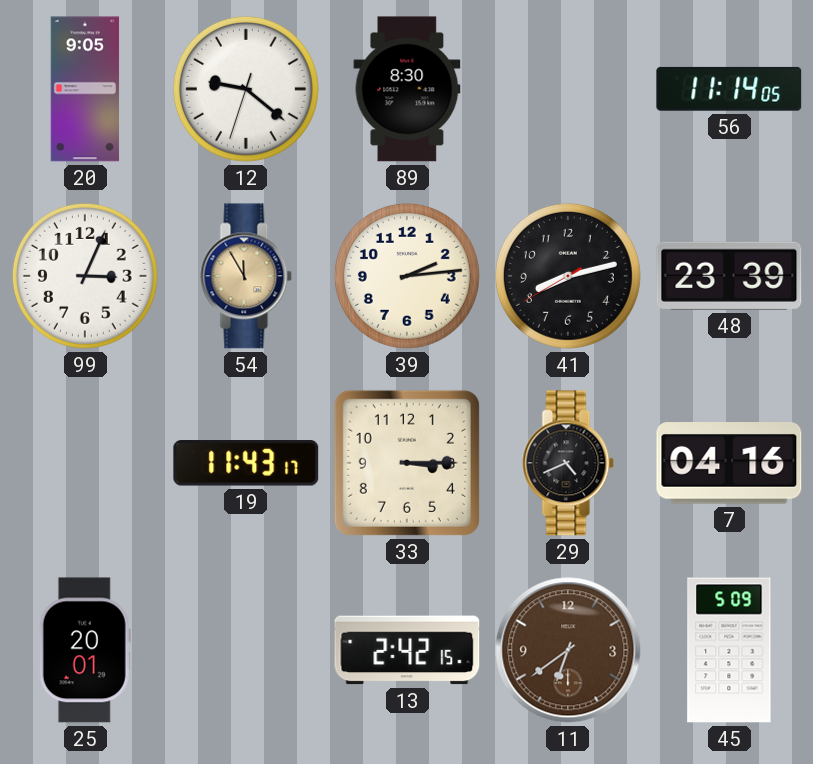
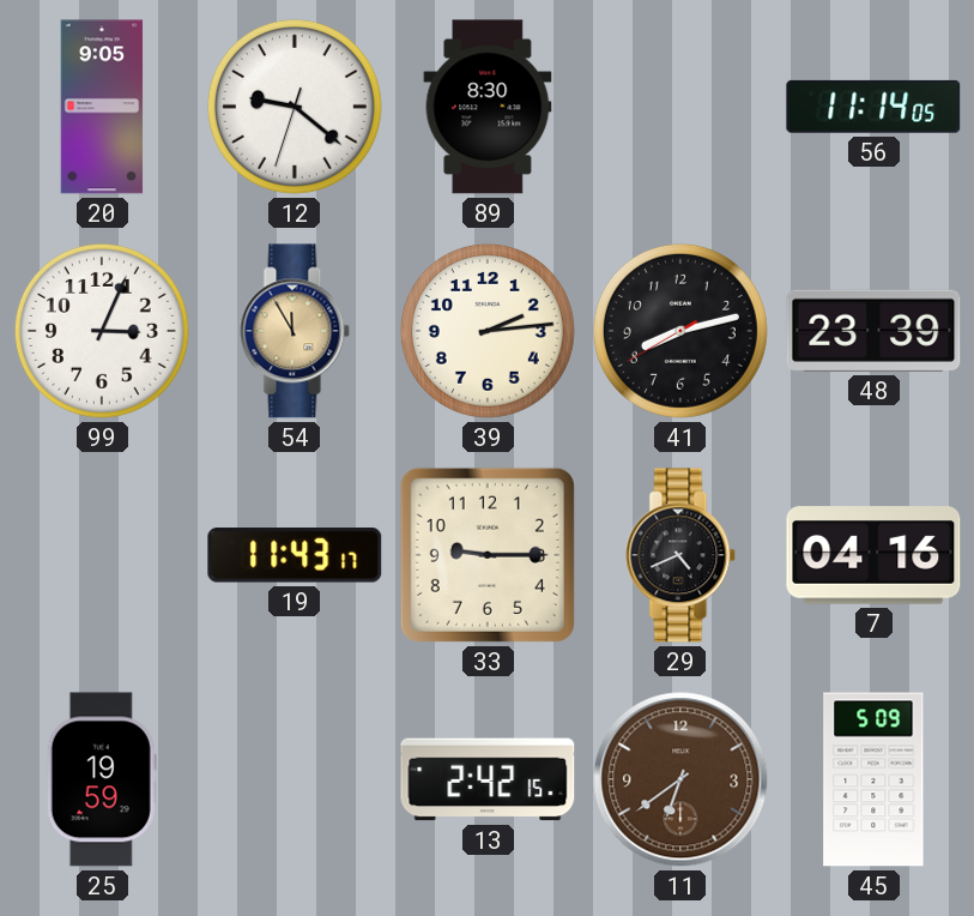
33: 3:15 -> 9:15 (488, 555)
25: 20:01 -> 19:59 (102, 779)
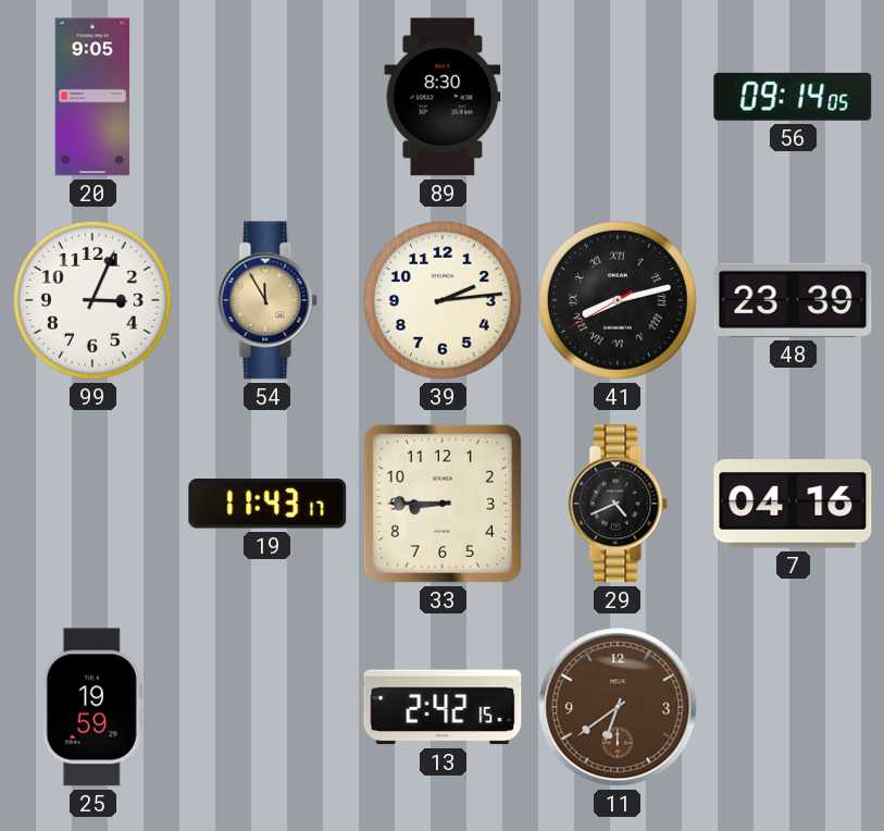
12: 9:21 -> none (295, 107)
56: 11:14 -> 09:14 (793, 97)
41 numerals: Arabic -> Roman (618, 300)
33: 9:15 -> 8:45 (443, 504)
45: 5:09 -> none (873, 779)
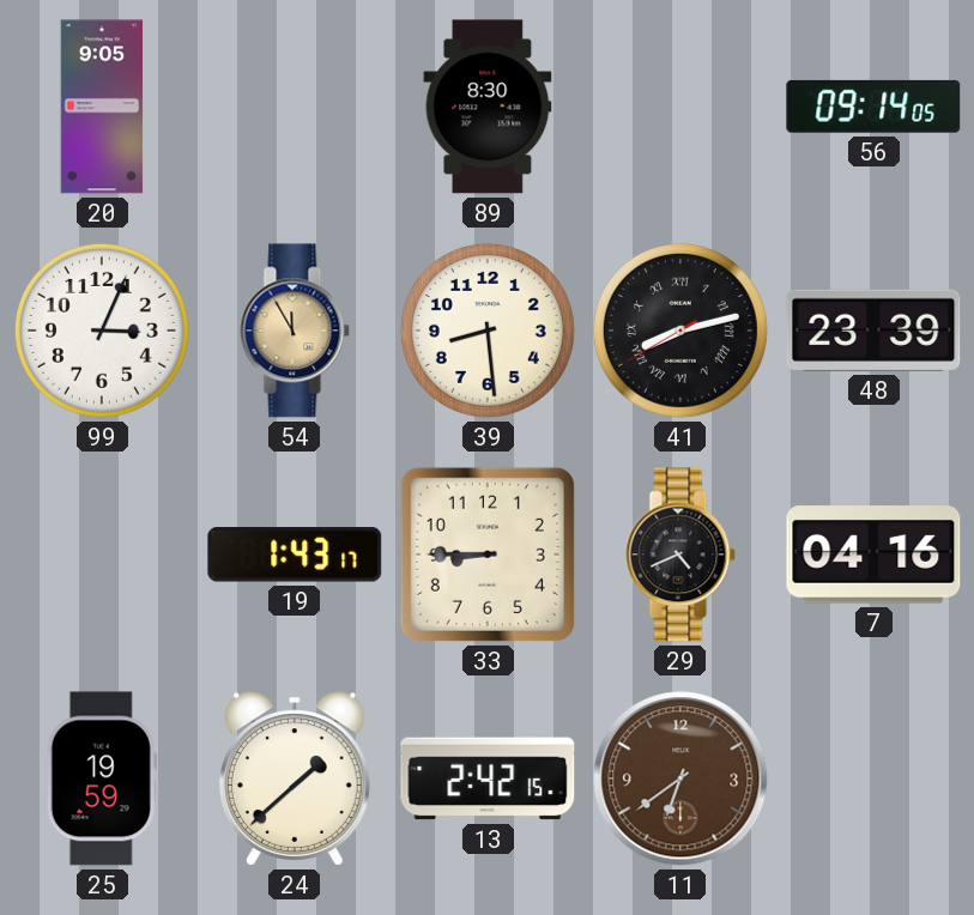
39: 2:14 -> 8:29 (488, 331)
19: 11:43 -> 1:43 (295, 555)
24: none -> 1:38 (295, 778)
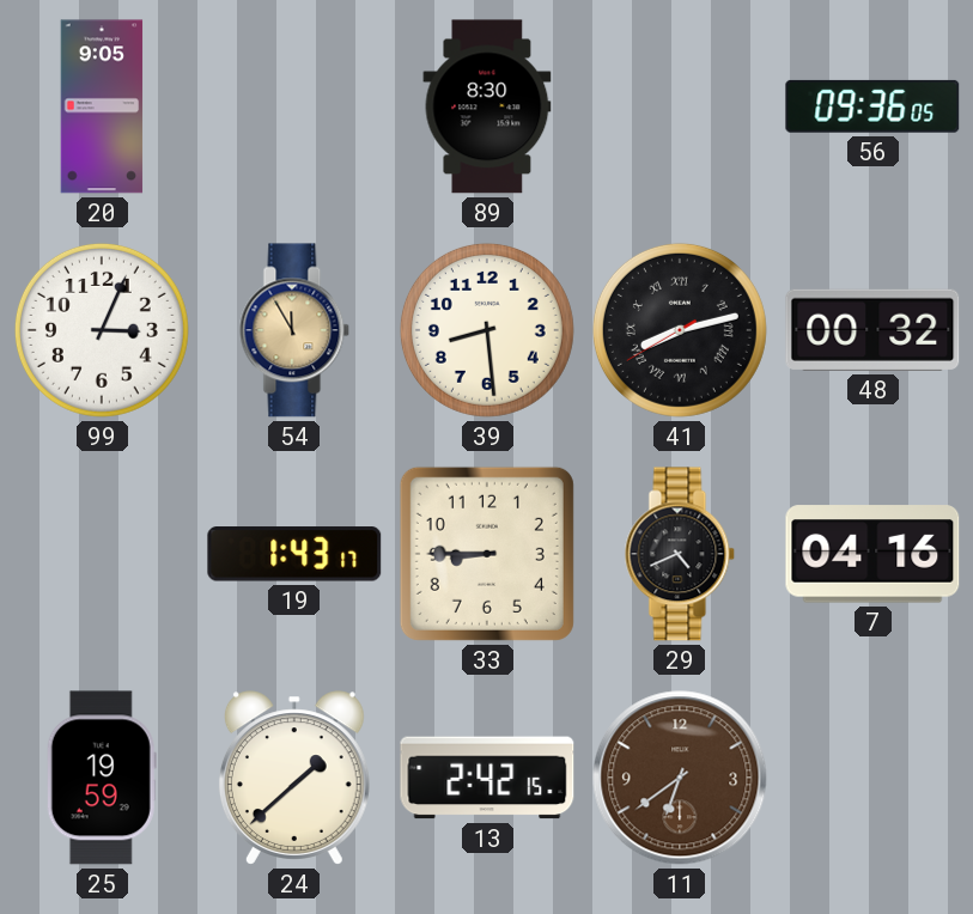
56: 09:14 -> 09:36 (872, 106)
48: 23:39 -> 00:32 (872, 330)
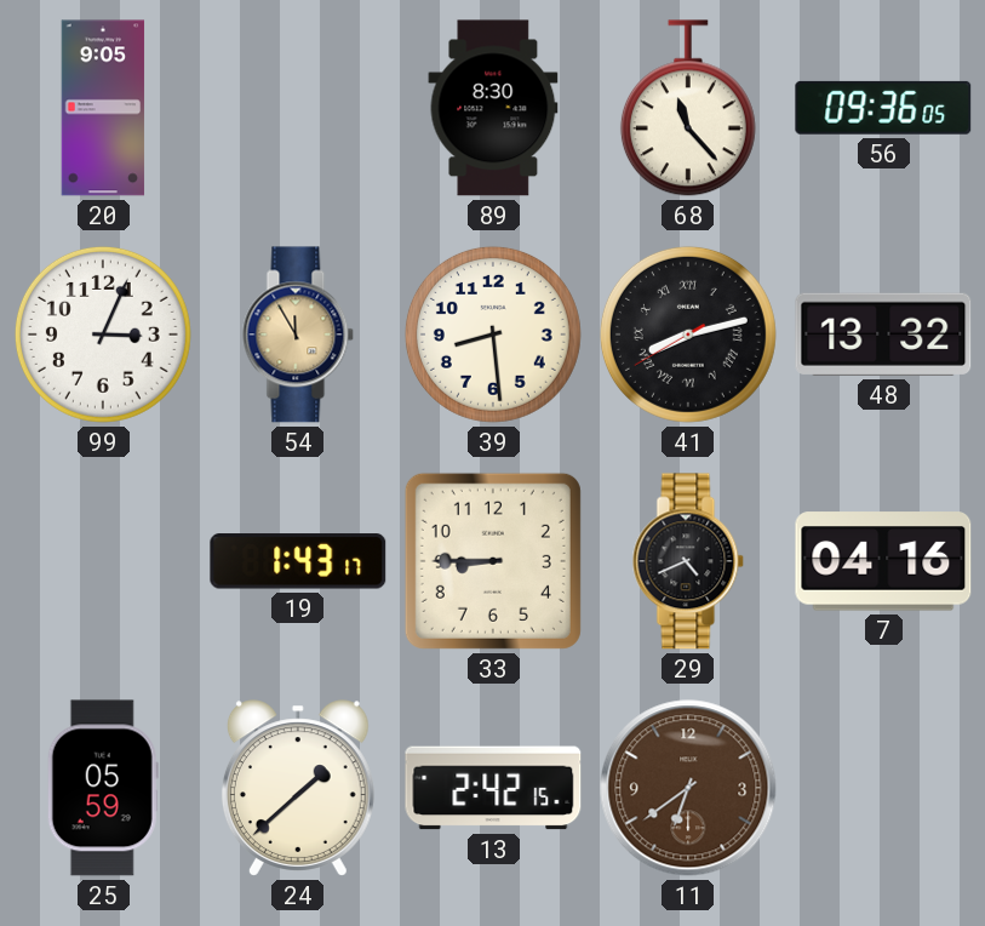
68: none -> 11:23 (688, 108)
48: 00:32 -> 13:32 (883, 335)
25: 19:59 -> 05:59 (103, 788)
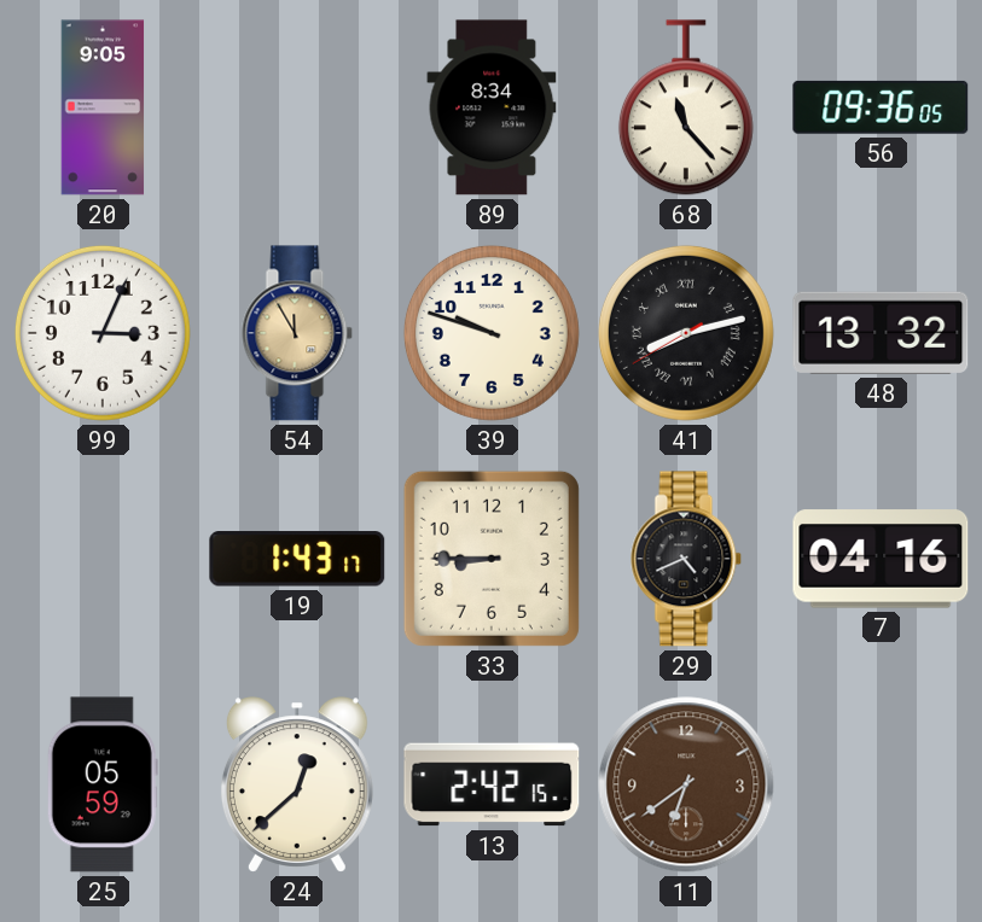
89: 8:30 -> 8:34 (492, 107)
39: 8:29 -> 9:48 (492, 333)
24: 1:38 -> 12:38 (297, 784)
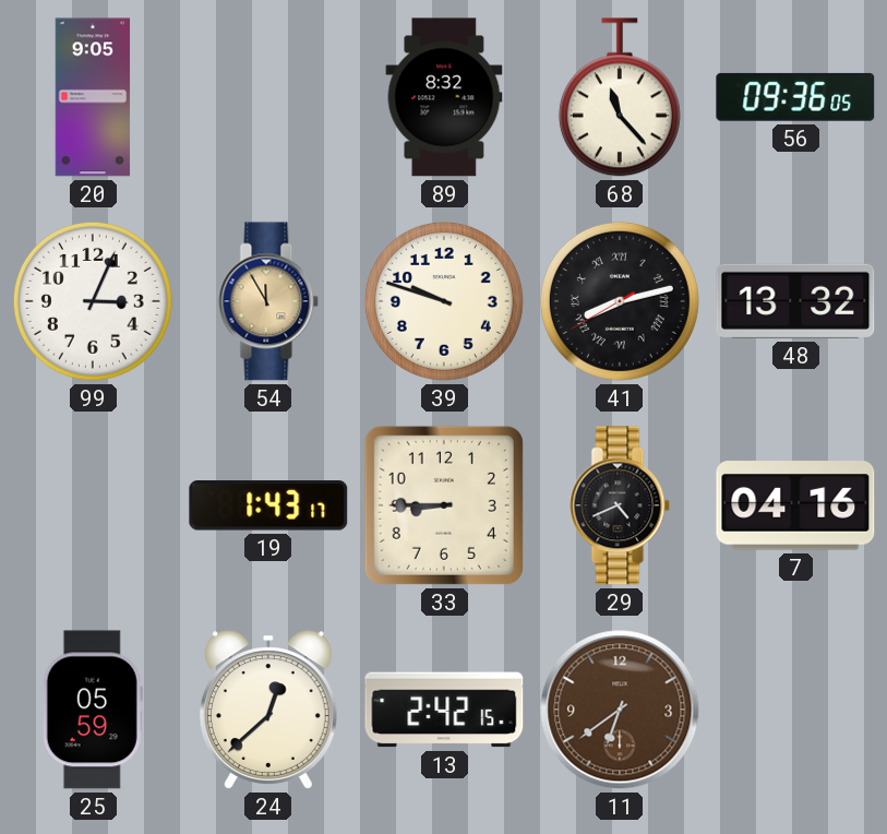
89: 8:34 -> 8:32 (444, 97)
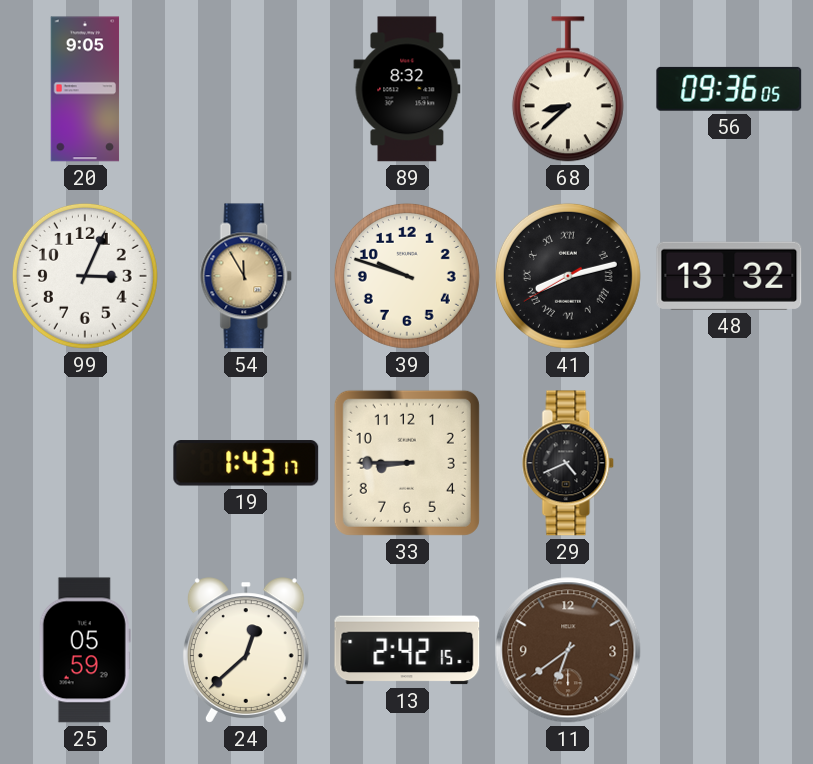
68: 11:23 -> 8:38 (568, 89)
7: 04:16 -> none (795, 505)
